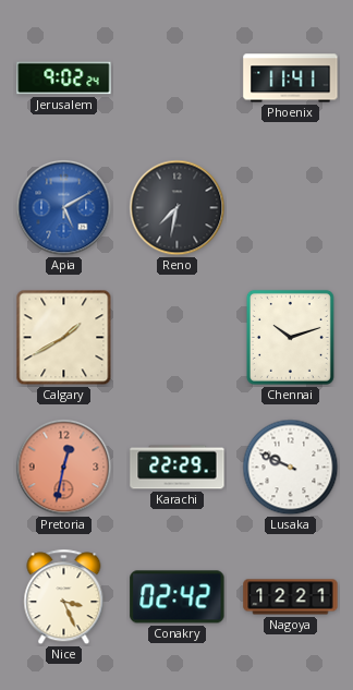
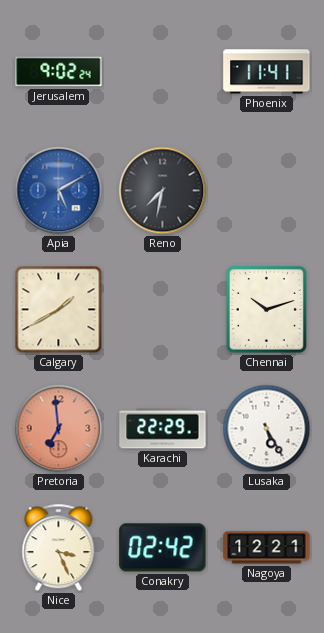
Pretoria: 12:32 -> 6:59 (59, 429)
Lusaka: 9:49 -> 5:25 (267, 429)
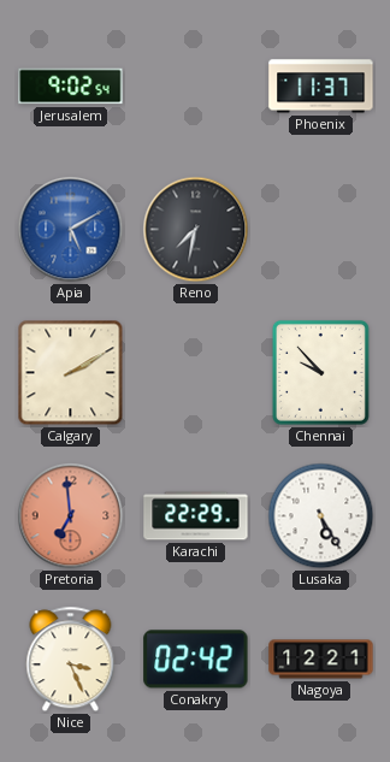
Jerusalem: 9:02:24 -> 9:02:54 (71, 87)
Phoenix: 11:41 -> 11:37 (321, 87)
Calgary: 1:40 -> 2:10 (71, 373)
Chennai: 10:12 -> 9:53 (320, 372)
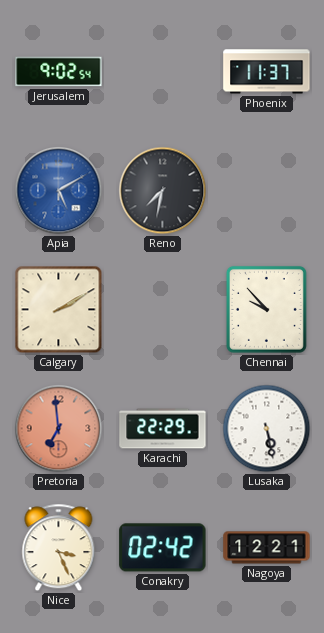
Lusaka: 5:25 -> 5:28 (267, 429)
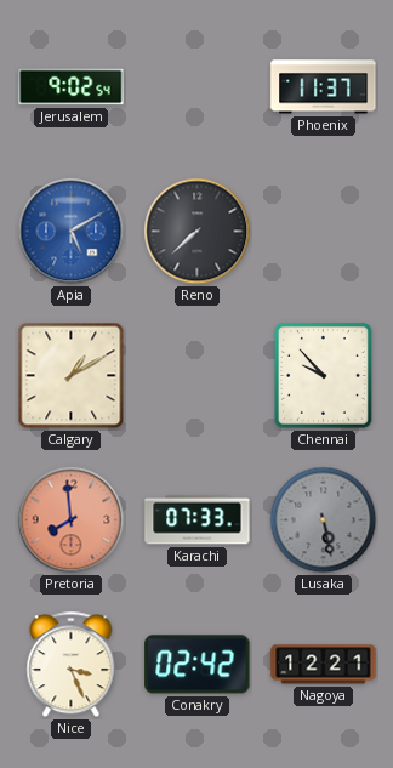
Reno: 7:32 -> 7:38 (198, 232)
Calgary: 2:10 -> 1:10 (72, 376)
Pretoria: 6:59 -> 7:59 (72, 520)
Karachi: 22:29 -> 07:33 (198, 520)
Lusaka dial: white -> grey (324, 520)
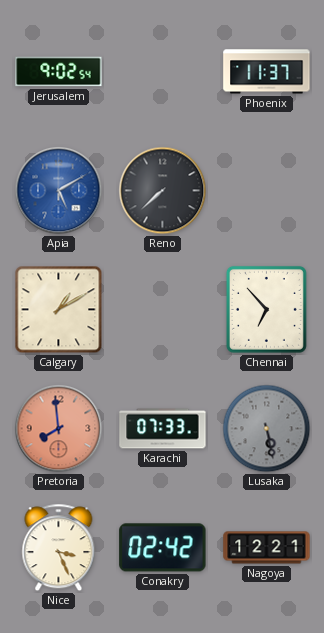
Chennai: 9:53 -> 6:53 (266, 309)
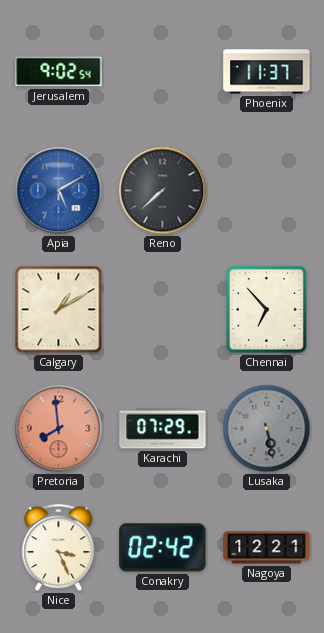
Karachi: 07:33 -> 07:29 (163, 429)
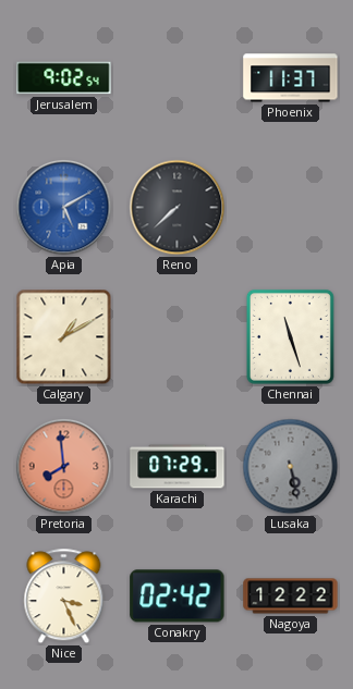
Chennai: 6:53 -> 11:27 (290, 336)
Nagoya: 12:21 -> 12:22 (291, 596)
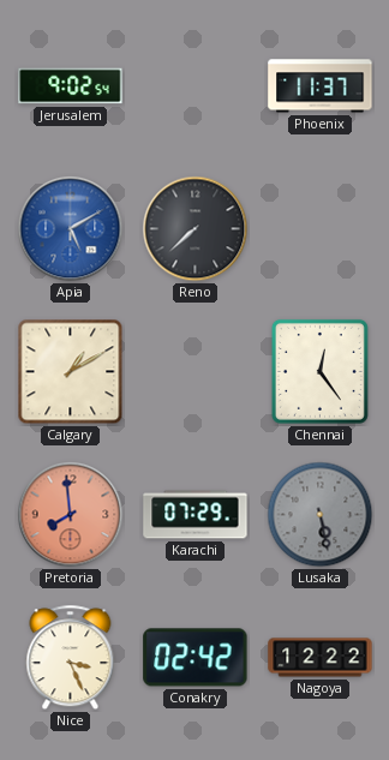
Chennai: 11:27 -> 12:24 (319, 371)
